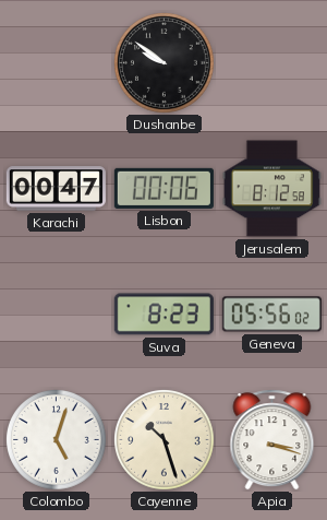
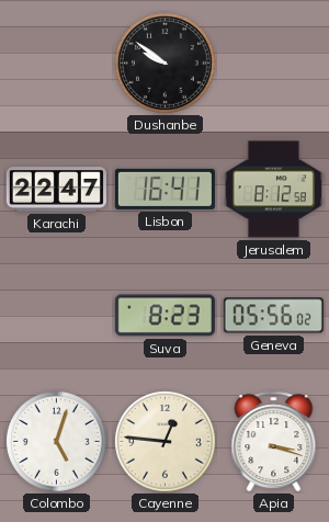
Karachi: 00:47 -> 22:47 (56, 190)
Lisbon: 00:06 -> 16:41 (164, 189)
Cayenne: 10:27 -> 12:46 (166, 442)
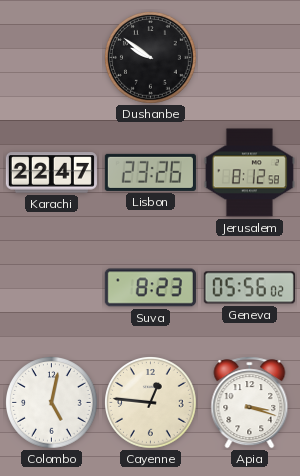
Lisbon: 16:41 -> 23:26 (150, 172)
Colombo: 5:03 -> 5:02 (52, 403)
